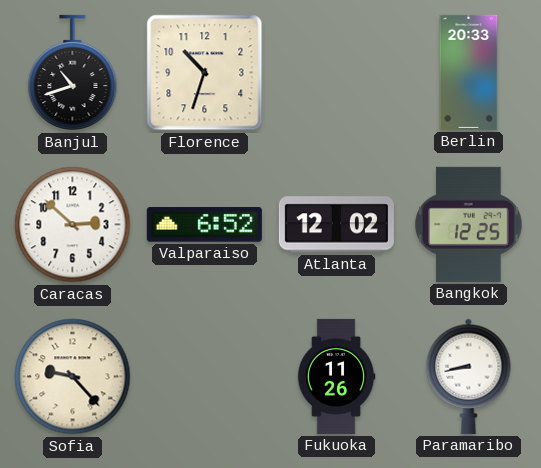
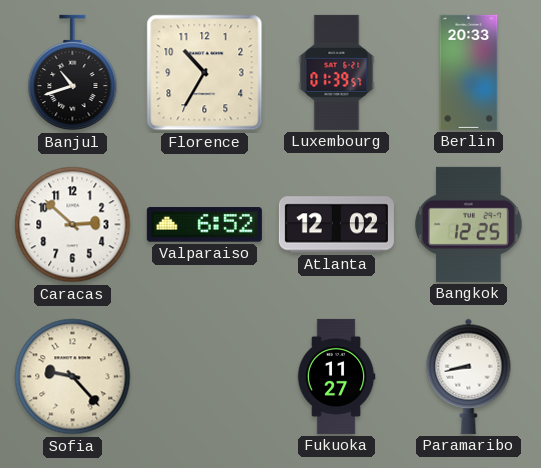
Florence: 10:33 -> 10:35 (205, 73)
Luxembourg: none -> 01:39 (337, 72)
Fukuoka: 11:26 -> 11:27 (336, 376)
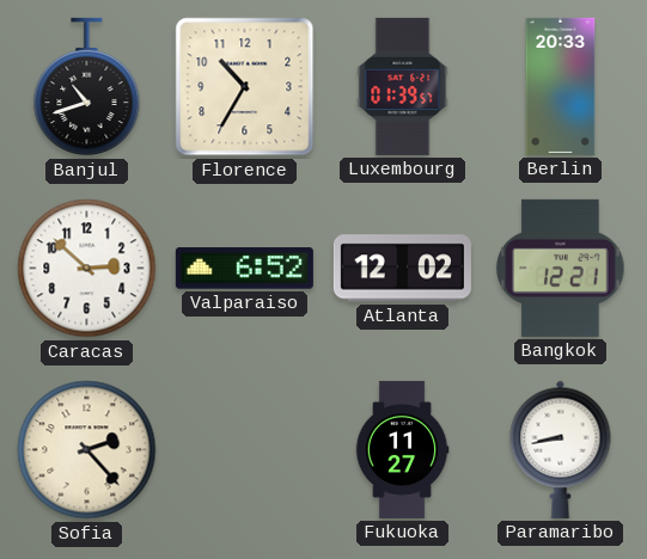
Bangkok: 12:25 -> 12:21 (561, 268)
Sofia: 9:23 -> 2:23 (87, 450)
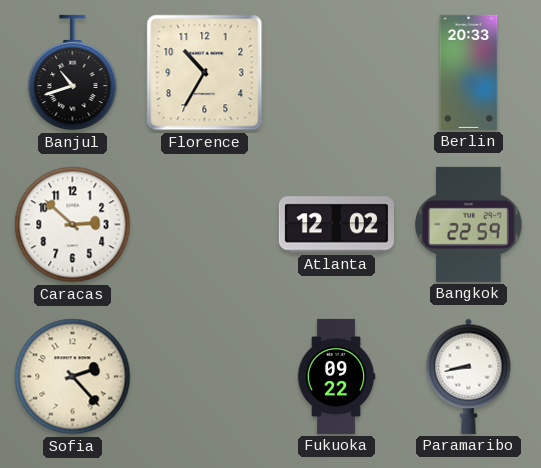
Luxembourg: 01:39 -> none (403, 86)
Valparaiso: 6:52 -> none (244, 269)
Bangkok: 12:21 -> 22:59 (469, 224)
Fukuoka: 11:27 -> 09:22 (336, 376)
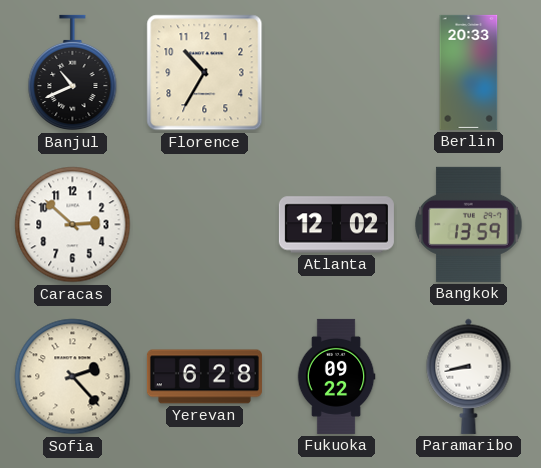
Banjul: 10:42 -> 10:41 (73, 73)
Bangkok: 22:59 -> 13:59 (469, 224)
Yerevan: none -> 6:28 (204, 377)
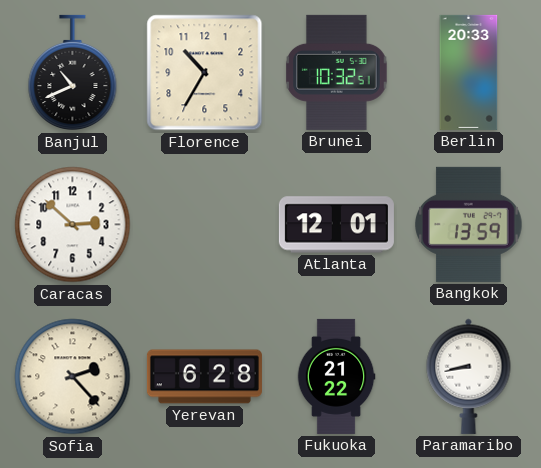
Brunei: none -> 10:32 (337, 72)
Atlanta: 12:02 -> 12:01 (336, 225)
Fukuoka: 09:22 -> 21:22 (336, 376)
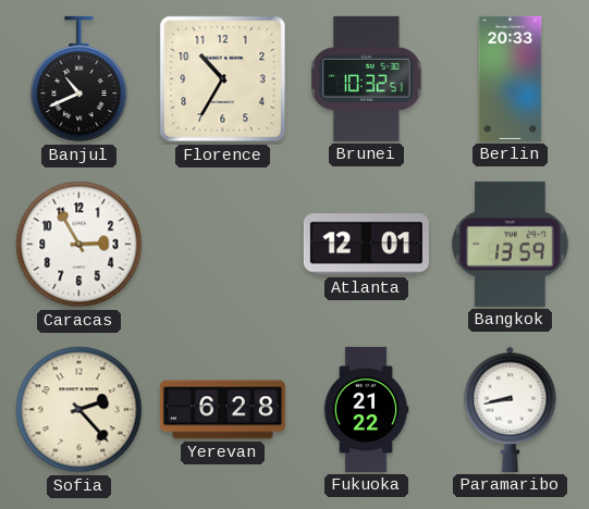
Caracas: 2:52 -> 2:55 (79, 245)
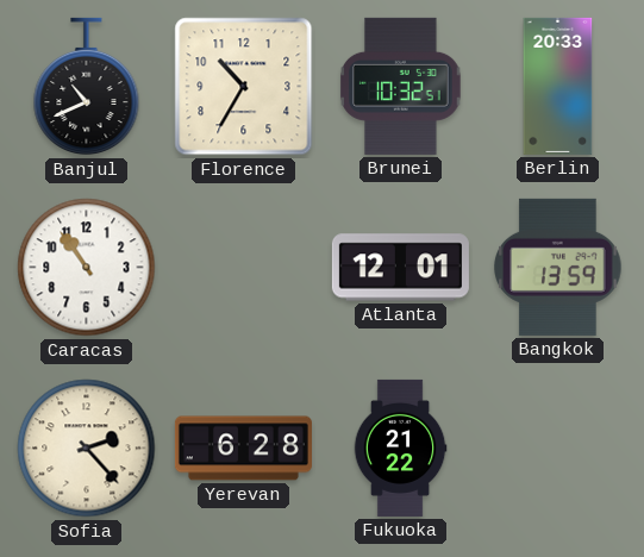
Caracas: 2:55 -> 10:54 (87, 268)
Paramaribo: 8:43 -> none (511, 409)
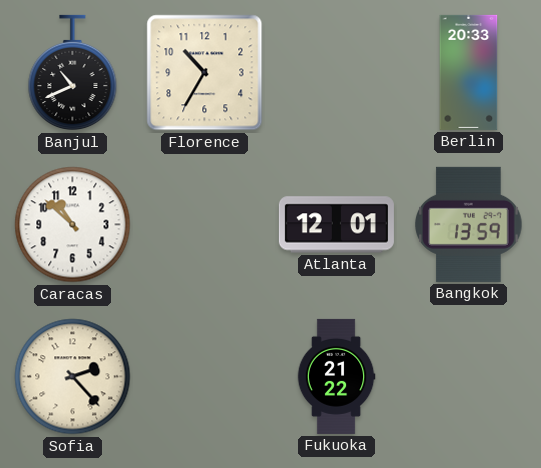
Brunei: 10:32 -> none (401, 86)
Caracas: 10:54 -> 10:52 (73, 225)
Yerevan: 6:28 -> none (243, 449)
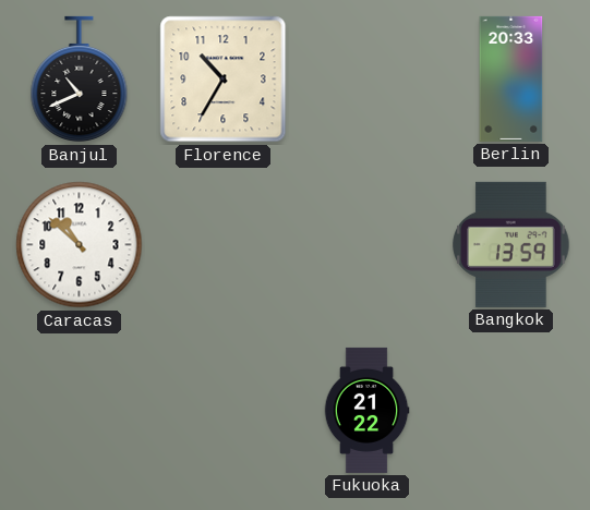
Atlanta: 12:01 -> none (336, 225)
Sofia: 2:23 -> none (73, 377)
